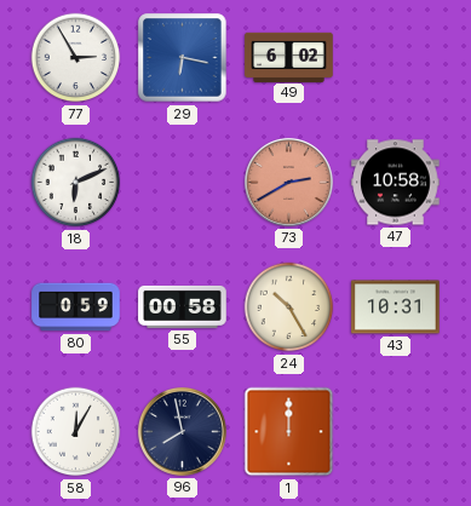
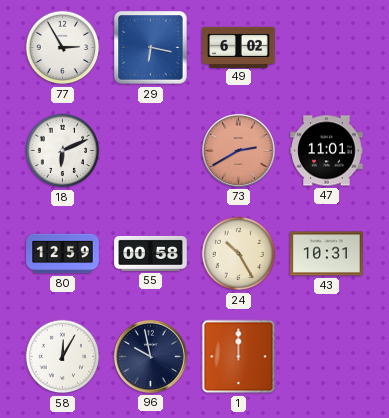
47: 10:58 -> 11:01 (327, 151)
80: 0:59 -> 12:59 (63, 254)
96: 7:58 -> 9:58 (150, 356)
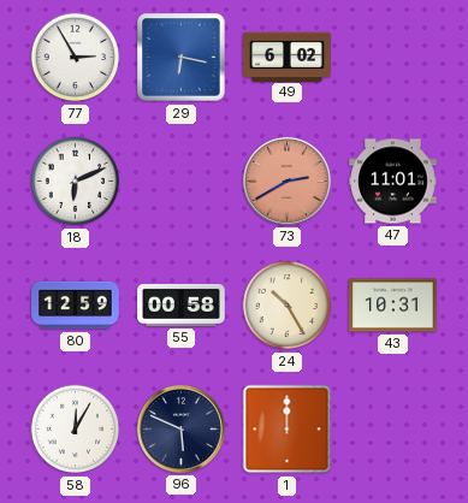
96: 9:58 -> 5:49 (180, 428)
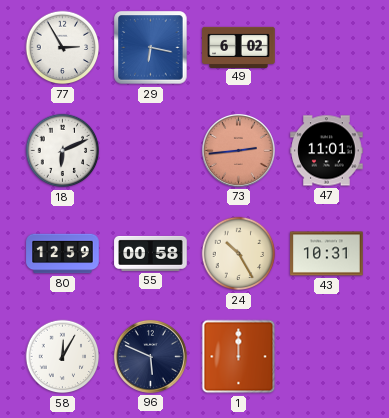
73: 2:40 -> 2:44 (238, 150)
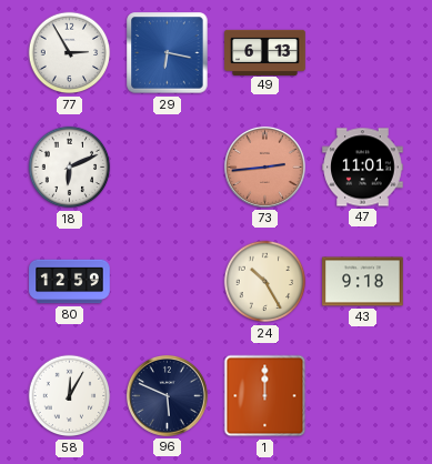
49: 6:02 -> 6:13 (265, 52)
55: 00:58 -> none (151, 253)
43: 10:31 -> 9:18 (363, 282)
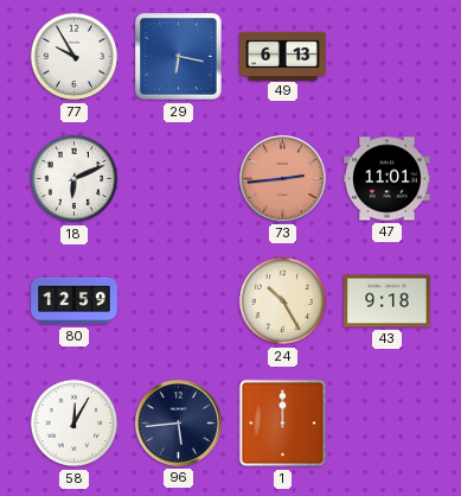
77: 2:55 -> 9:55 (75, 57)
96: 5:49 -> 5:44 (178, 422)
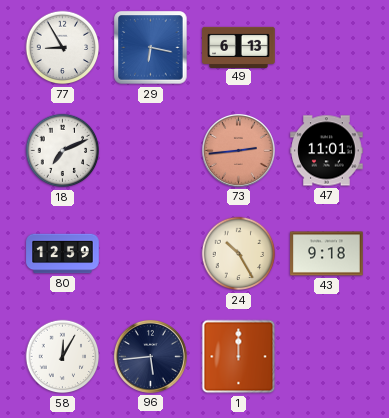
77: 9:55 -> 8:55 (63, 48)
18: 6:11 -> 7:11 (63, 151)
